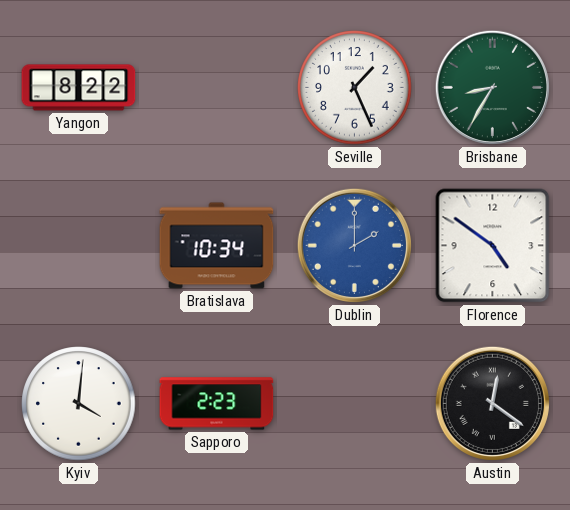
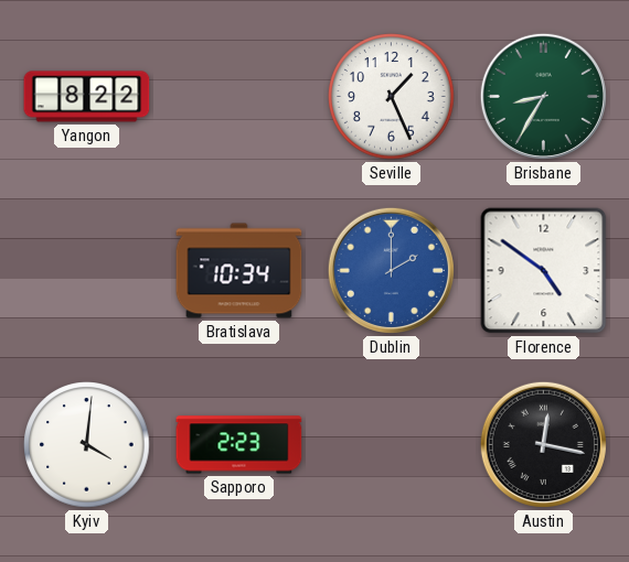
Austin: 12:21 -> 12:17 (543, 444)
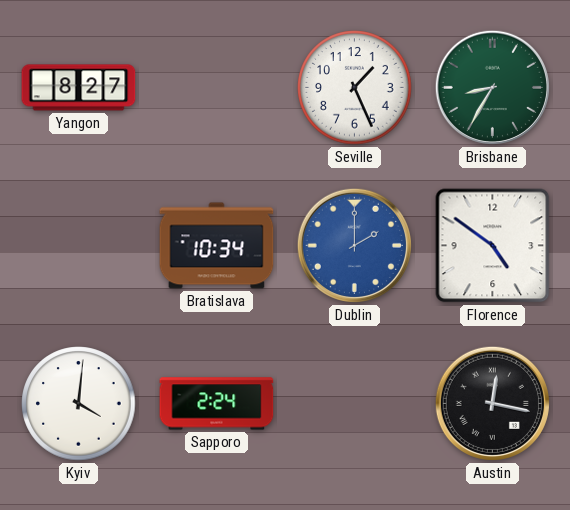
Yangon: 8:22 -> 8:27 (79, 88)
Sapporo: 2:23 -> 2:24 (217, 404)
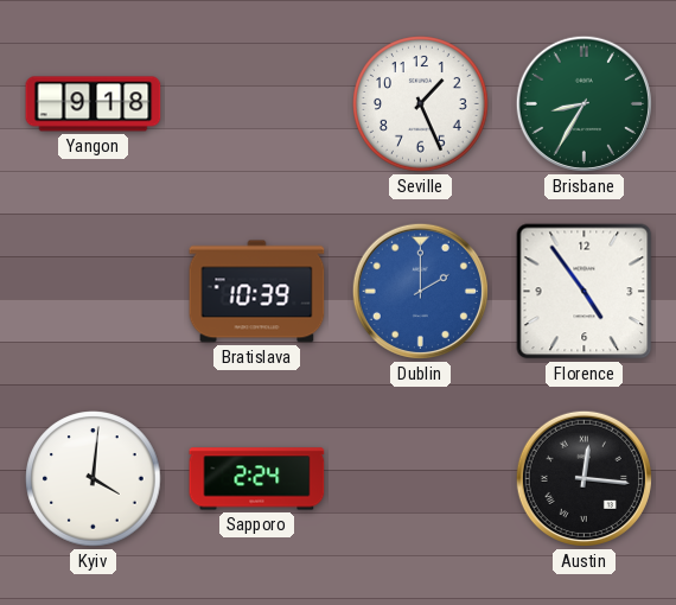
Yangon: 8:27 -> 9:18 (94, 104)
Bratislava: 10:34 -> 10:39 (257, 292)
Florence: 4:51 -> 4:54 (585, 292)
Austin: 12:17 -> 12:16 (583, 478)
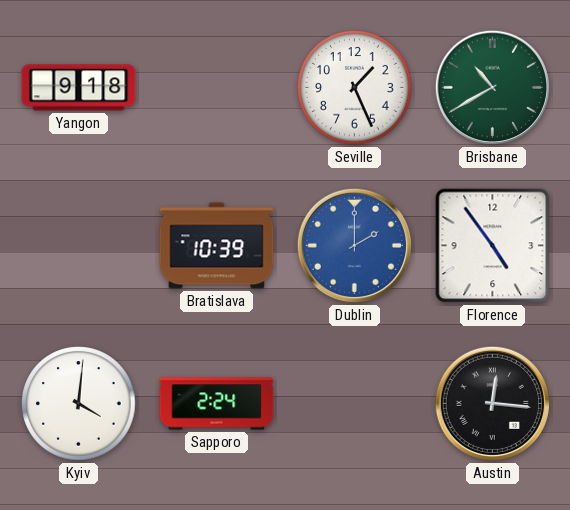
Brisbane: 8:35 -> 10:40 (492, 87)
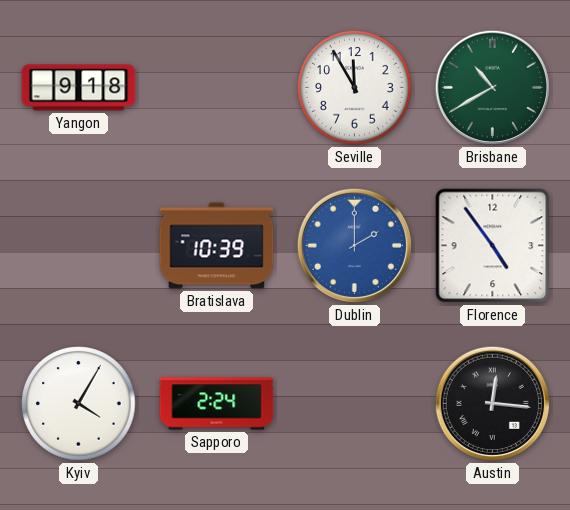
Seville: 1:26 -> 11:55 (355, 88)
Kyiv: 4:01 -> 4:05 (79, 404)
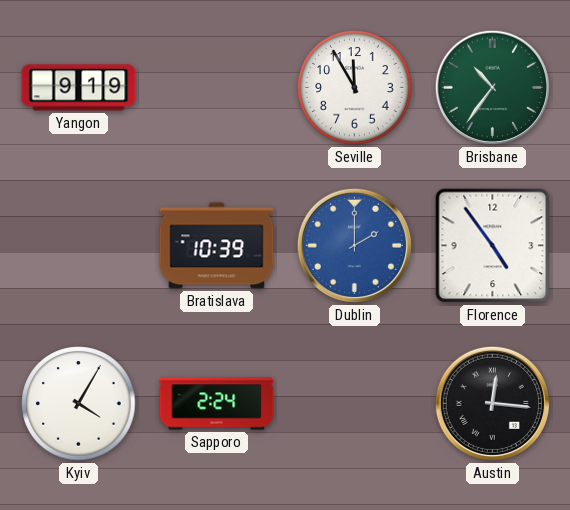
Yangon: 9:18 -> 9:19 (79, 88)
Brisbane: 10:40 -> 10:36 (492, 87)
